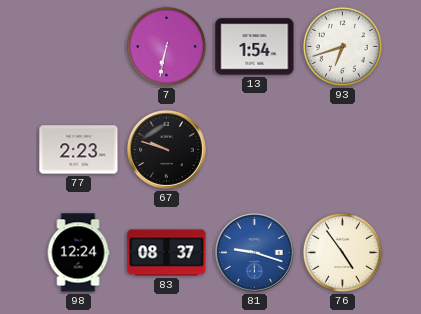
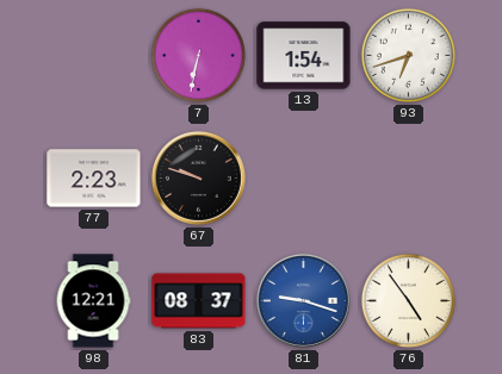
98: 12:24 -> 12:21 (93, 301)
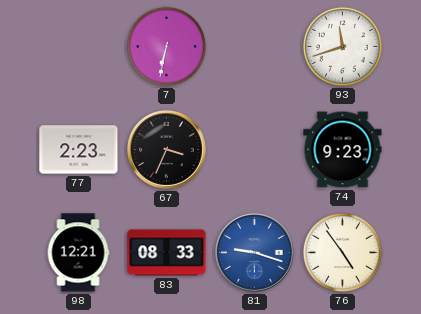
13: 1:54 -> none (304, 56)
93: 6:42 -> 11:42 (342, 46)
67: 9:48 -> 3:34 (166, 149)
74: none -> 9:23 (343, 150)
83: 08:37 -> 08:33 (167, 253)
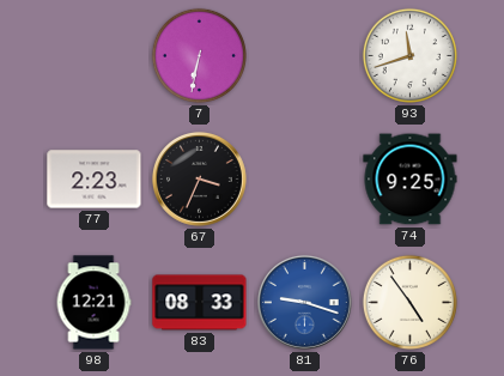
74: 9:23 -> 9:25 (411, 180)
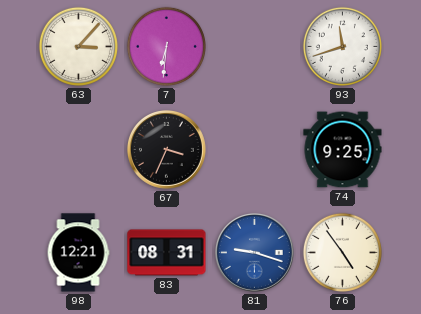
63: none -> 3:07 (78, 46)
7: 6:32 -> 6:31 (166, 46)
77: 2:23 -> none (95, 180)
83: 08:33 -> 08:31 (167, 253)
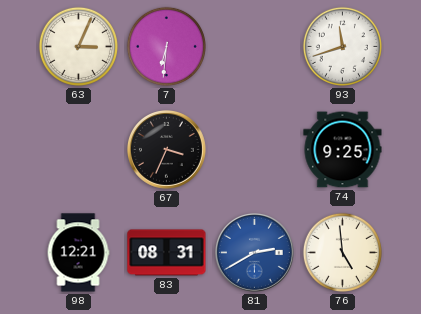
63: 3:07 -> 3:04 (78, 46)
81: 9:18 -> 2:40 (254, 252)
76: 4:54 -> 4:59 (342, 252)
